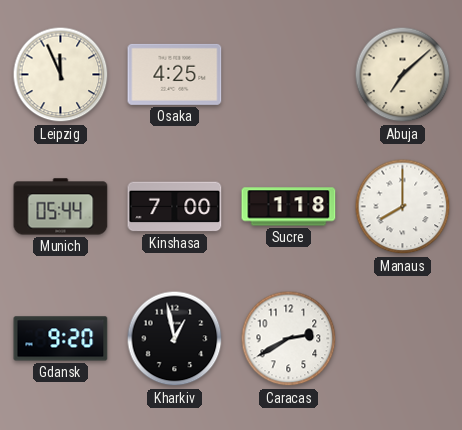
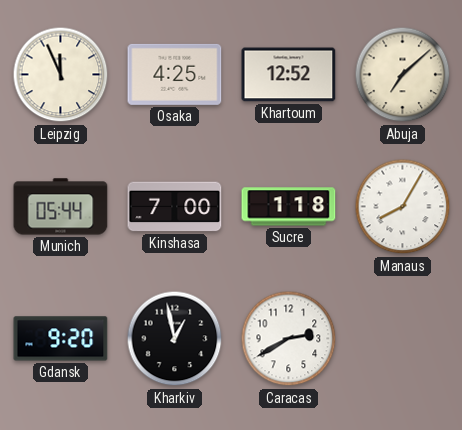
Khartoum: none -> 12:52 (289, 75)
Manaus: 8:00 -> 8:05 (403, 207)
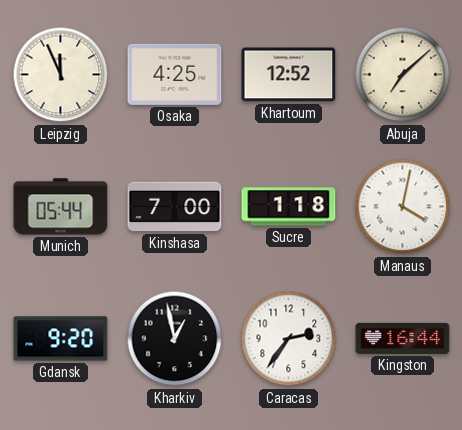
Manaus: 8:05 -> 4:02 (403, 207)
Caracas: 2:40 -> 2:36 (289, 339)
Kingston: none -> 16:44 (403, 338)
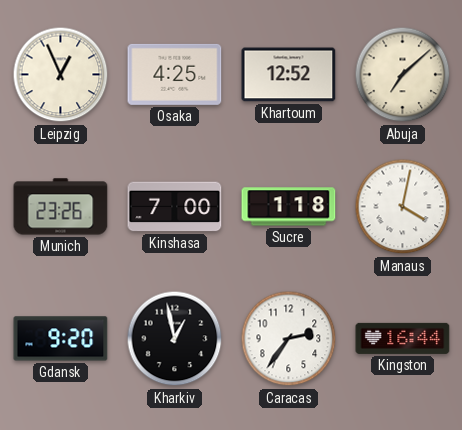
Leipzig: 11:56 -> 12:56 (61, 75)
Munich: 05:44 -> 23:26 (61, 207)
